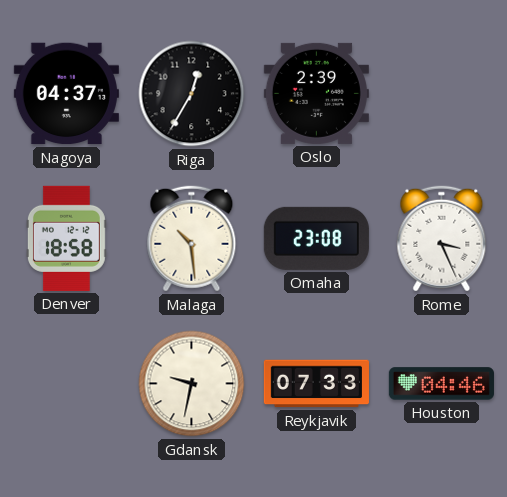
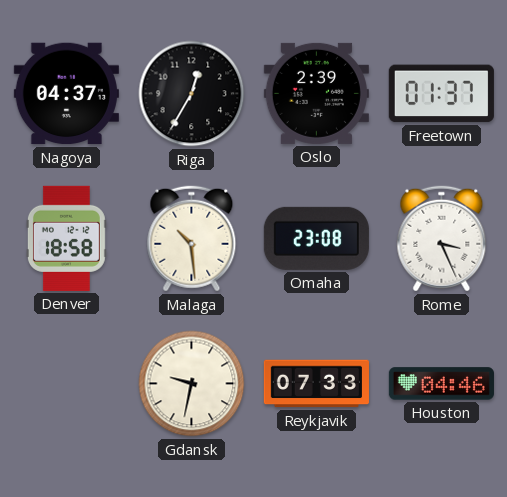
Freetown: none -> 01:37 (441, 94)
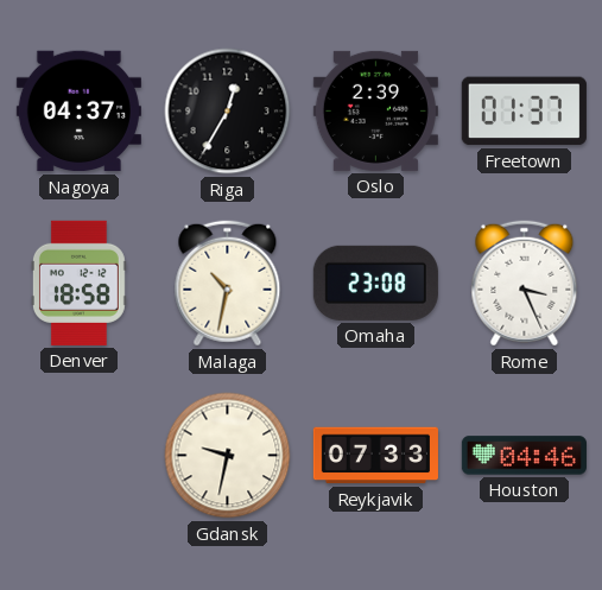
Malaga: 10:29 -> 10:32 (228, 284)
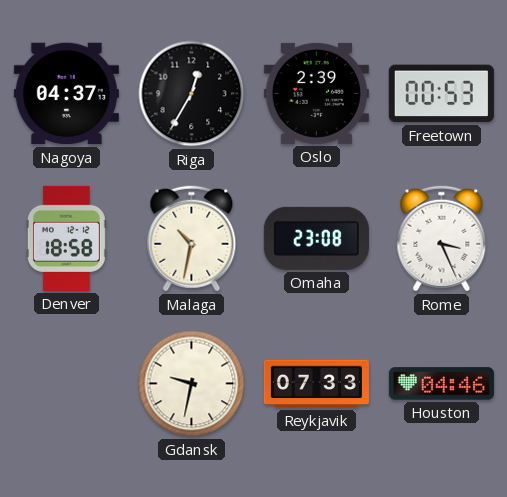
Freetown: 01:37 -> 00:53 (441, 94)
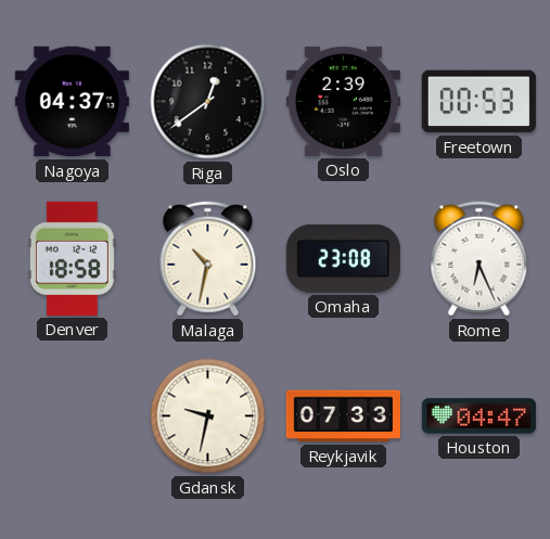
Riga: 12:35 -> 12:39 (208, 102)
Rome: 3:26 -> 6:26 (479, 259)
Houston: 04:46 -> 04:47 (478, 416)
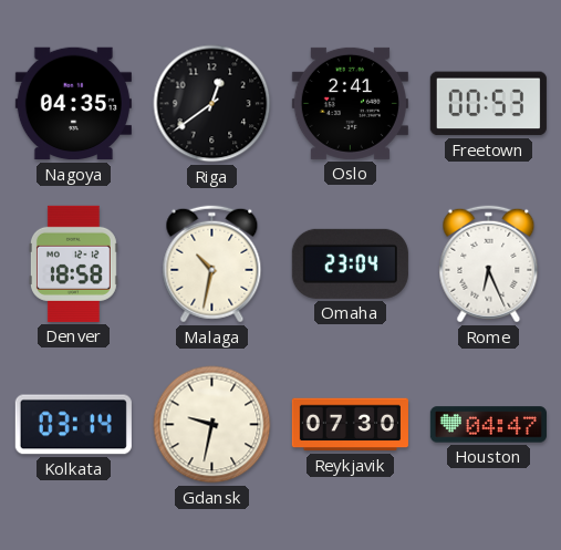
Nagoya: 04:37 -> 04:35 (73, 104)
Oslo: 2:39 -> 2:41 (350, 103)
Omaha: 23:08 -> 23:04 (350, 263)
Kolkata: none -> 03:14 (73, 425)
Reykjavik: 07:33 -> 07:30 (350, 425)
